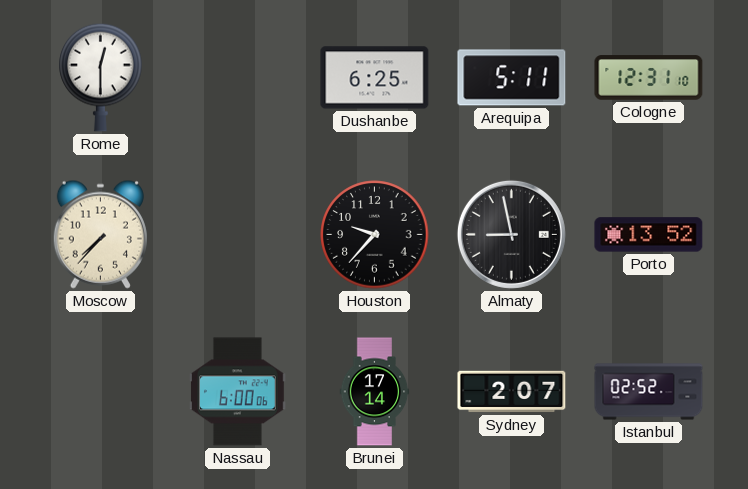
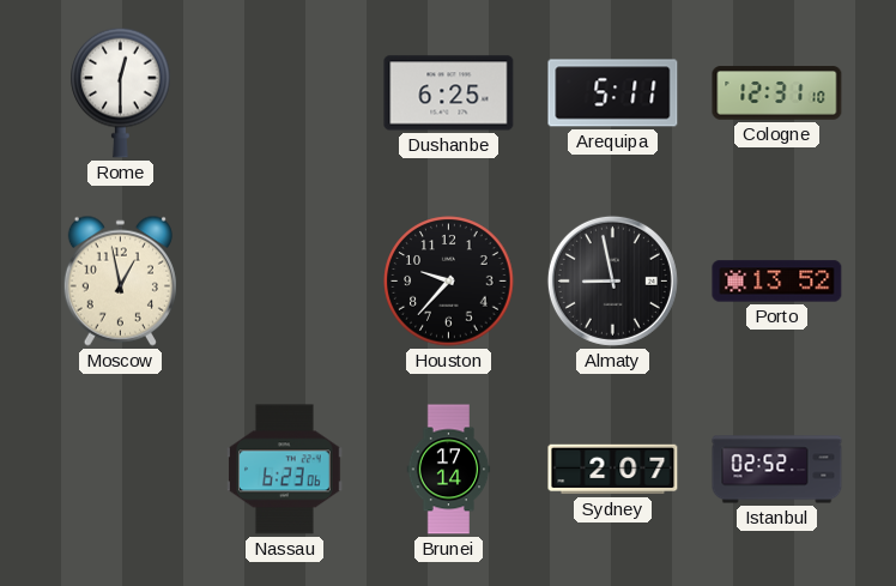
Moscow: 7:37 -> 12:58 (120, 280)
Nassau: 6:00 -> 6:23 (285, 470)
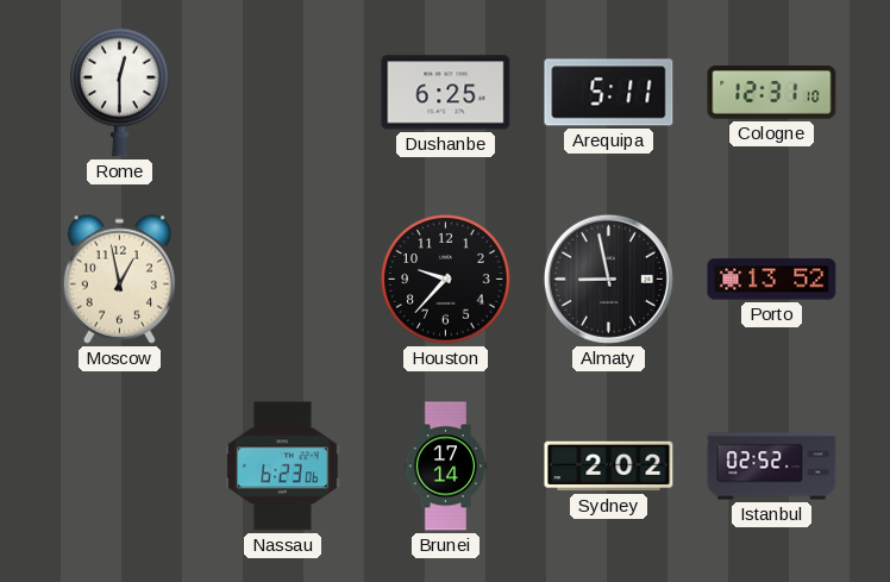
Sydney: 2:07 -> 2:02 (609, 467)
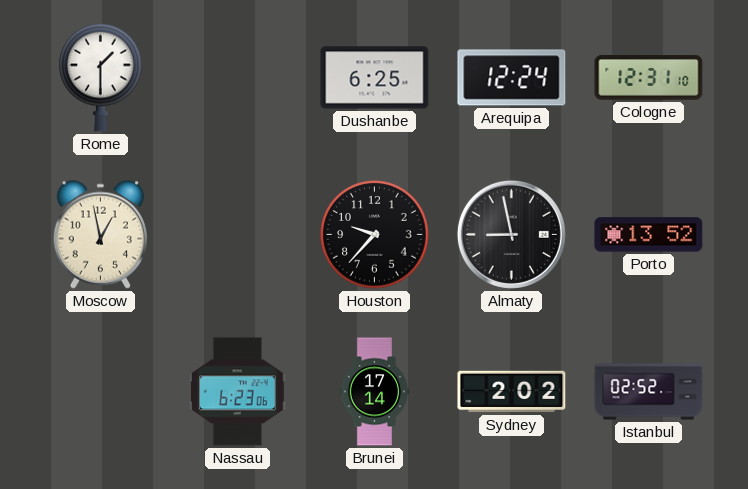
Rome: 12:30 -> 1:30 (101, 77)
Arequipa: 5:11 -> 12:24 (512, 78)
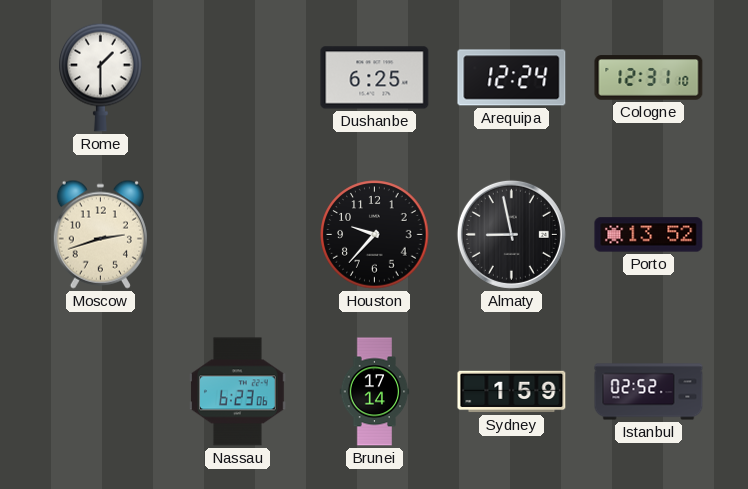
Moscow: 12:58 -> 2:42 (100, 234)
Sydney: 2:02 -> 1:59 (512, 392)
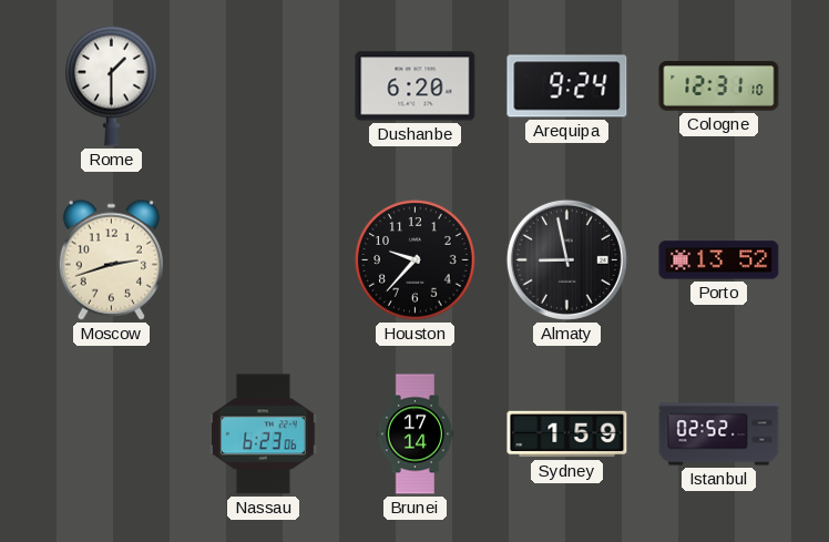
Dushanbe: 6:25 -> 6:20 (416, 86)
Arequipa: 12:24 -> 9:24 (567, 86)
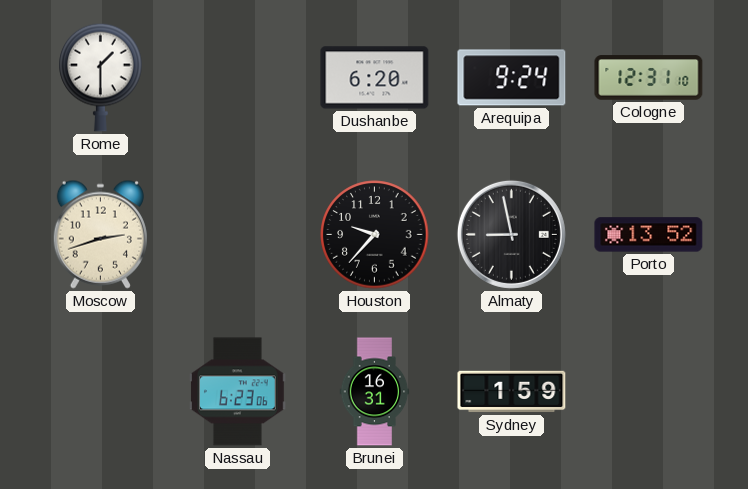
Brunei: 17:14 -> 16:31 (375, 392)
Istanbul: 02:52 -> none (719, 434)
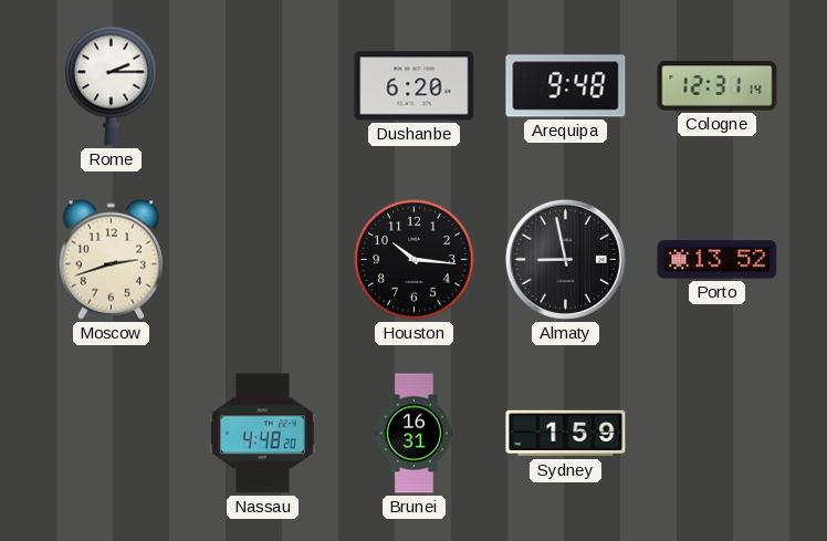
Rome: 1:30 -> 2:15 (112, 85)
Arequipa: 9:24 -> 9:48 (566, 86)
Cologne: 12:31:10 -> 12:31:14 (718, 86)
Houston: 9:37 -> 10:16 (415, 260)
Nassau: 6:23 -> 4:48 (263, 434)
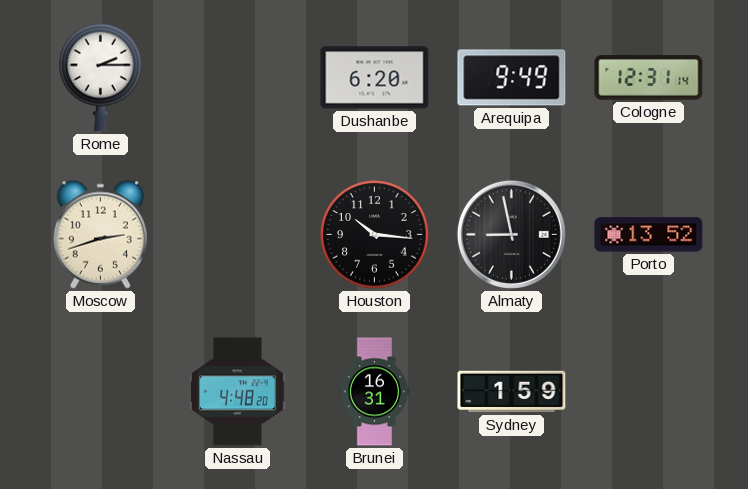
Arequipa: 9:48 -> 9:49 (512, 78)
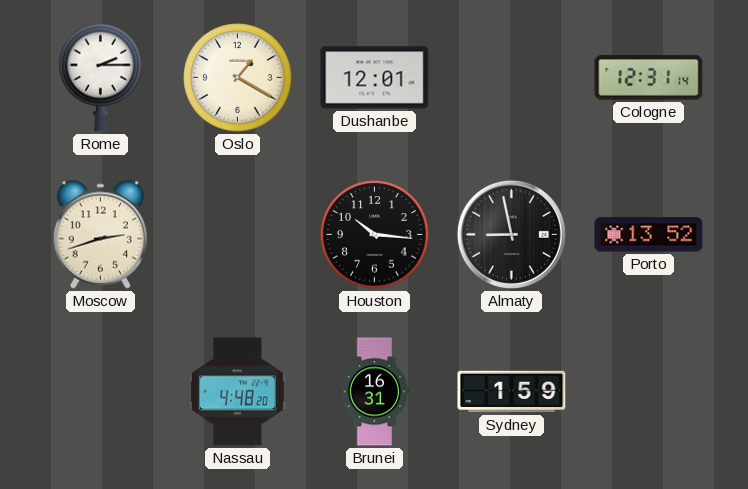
Oslo: none -> 1:20 (238, 78)
Dushanbe: 6:20 -> 12:01 (375, 78)
Arequipa: 9:49 -> none (512, 78)
